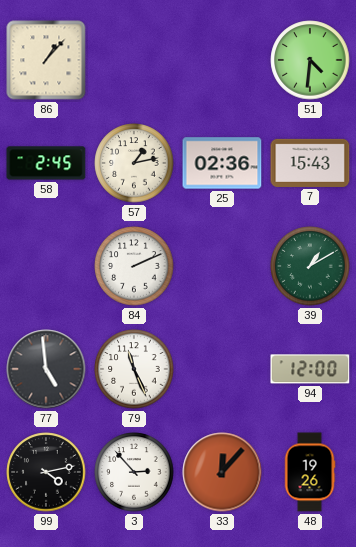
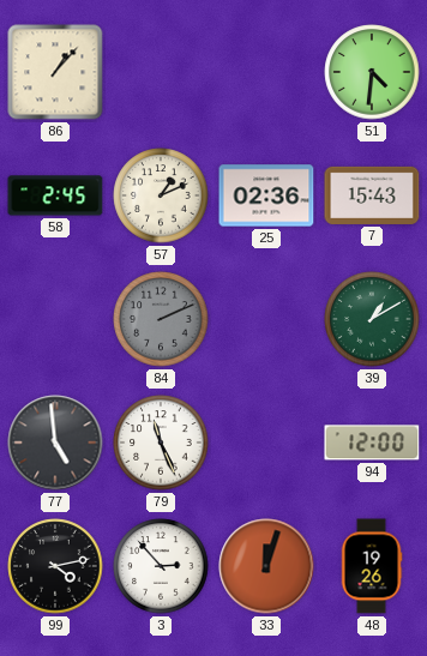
57: 1:13 -> 1:11 (161, 195)
84 dial: white -> grey (161, 319)
33: 12:07 -> 12:03 (266, 566)
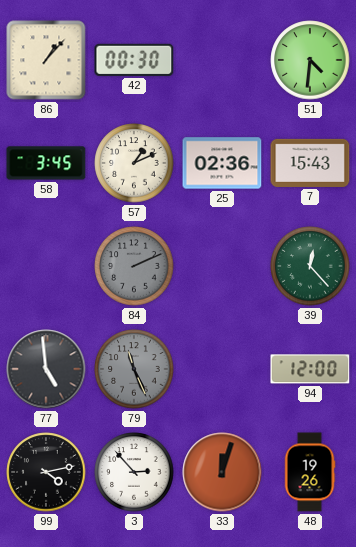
42: none -> 00:30 (134, 60)
58: 2:45 -> 3:45 (46, 163)
39: 1:10 -> 12:23 (310, 266)
79 dial: white -> grey (134, 369)
